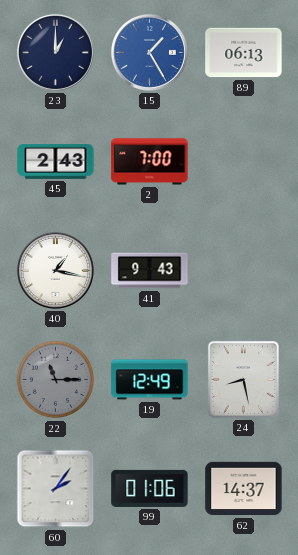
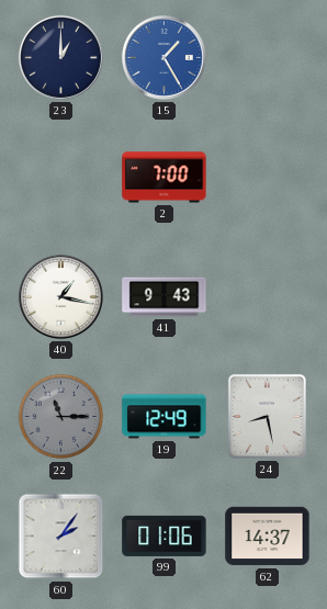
89: 06:13 -> none (244, 53)
45: 2:43 -> none (56, 162)
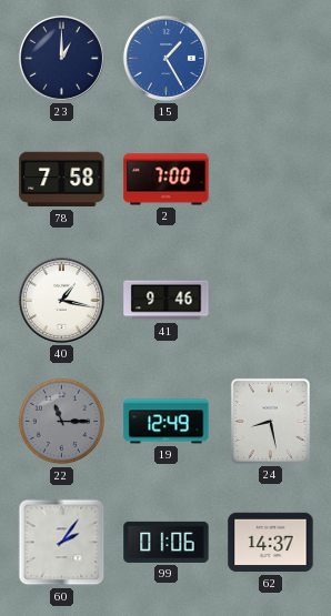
78: none -> 7:58 (62, 180)
41: 9:43 -> 9:46 (167, 301)
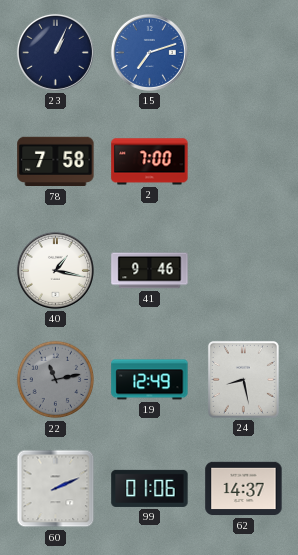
23: 1:00 -> 1:04 (55, 52)
15: 1:25 -> 7:12 (149, 52)
22: 11:15 -> 11:13 (56, 380)
60: 2:06 -> 2:11 (56, 489)
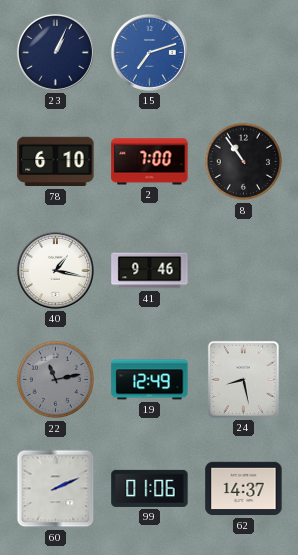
78: 7:58 -> 6:10 (56, 162)
8: none -> 10:54 (244, 162)
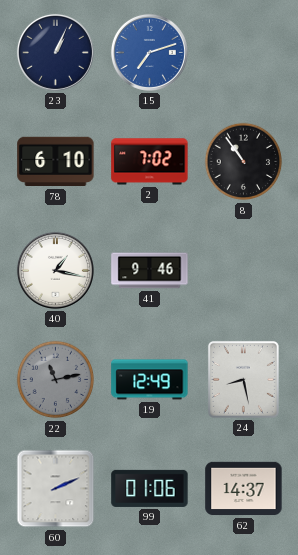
2: 7:00 -> 7:02 (150, 162)
